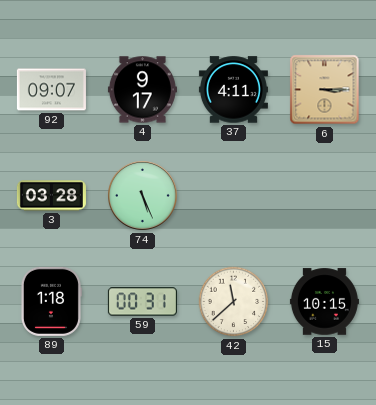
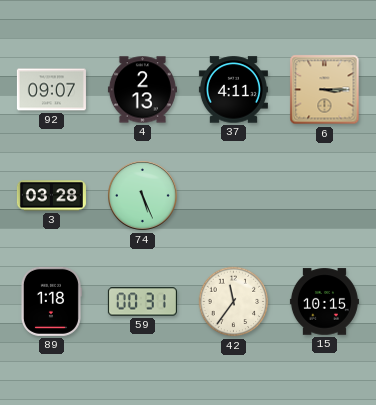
4: 9:17 -> 2:13 (142, 90)
42: 11:38 -> 11:36 (234, 302)
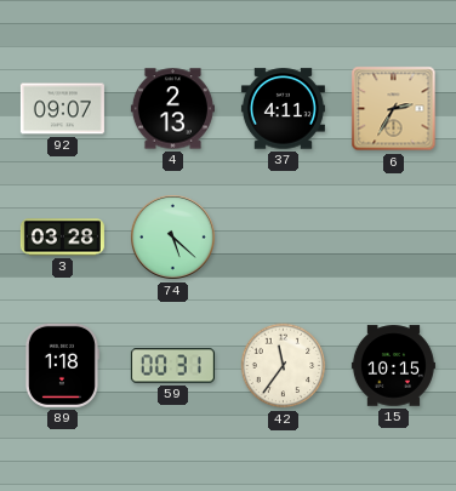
6: 3:15 -> 2:35 (394, 109)
74: 5:26 -> 5:22 (173, 238)
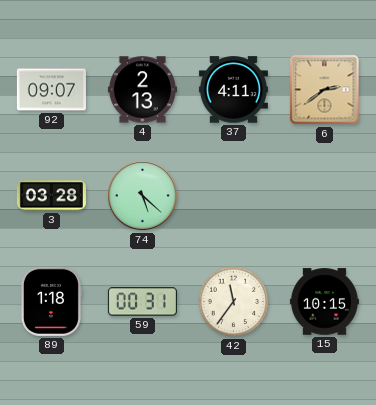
6: 2:35 -> 2:39 (325, 90)
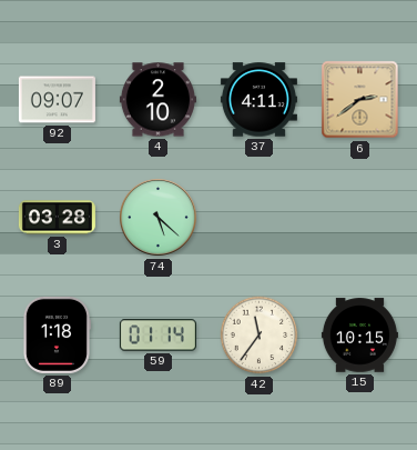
4: 2:13 -> 2:10 (157, 100)
59: 00:31 -> 01:14 (157, 336)
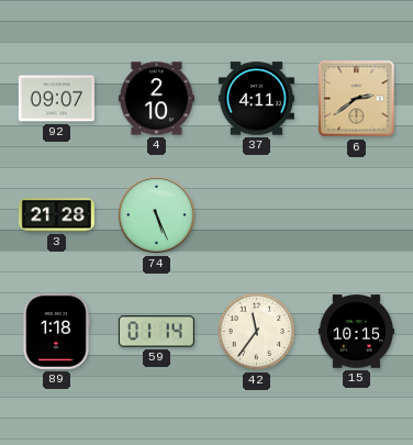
3: 03:28 -> 21:28 (56, 215)
74: 5:22 -> 5:26 (157, 215)
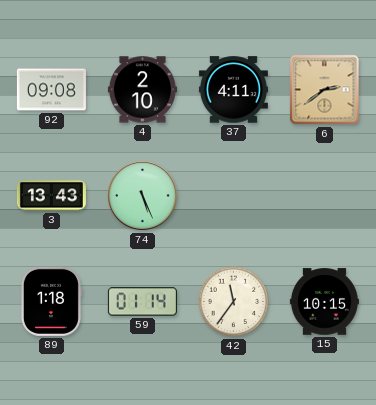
92: 09:07 -> 09:08 (51, 90)
3: 21:28 -> 13:43 (51, 196)
